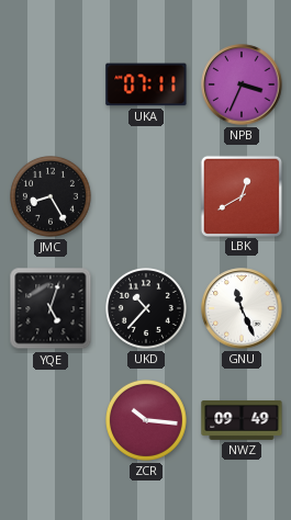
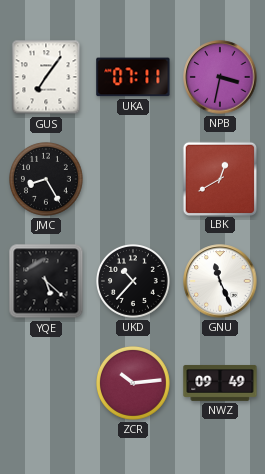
GUS: none -> 7:06 (46, 77)
NPB: 3:34 -> 3:32 (220, 77)
YQE: 5:03 -> 5:22 (46, 281)
ZCR: 10:16 -> 10:14 (134, 384)
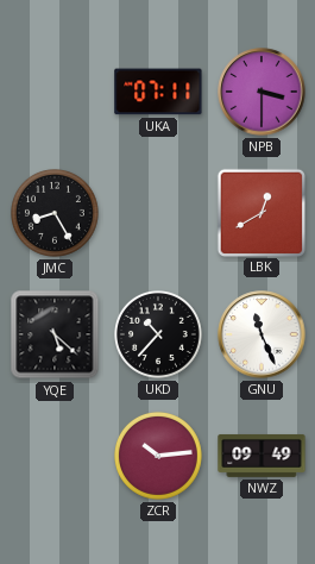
GUS: 7:06 -> none (46, 77)
NPB: 3:32 -> 3:30 (262, 92)
